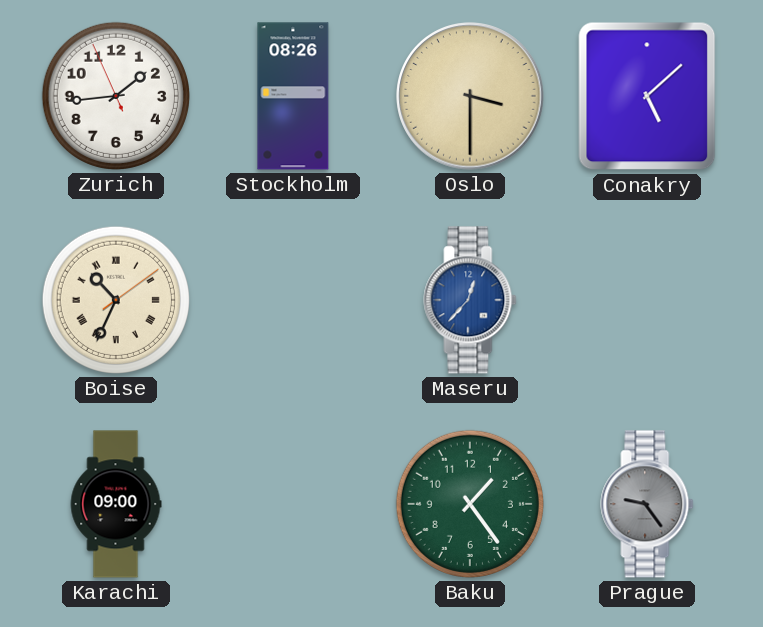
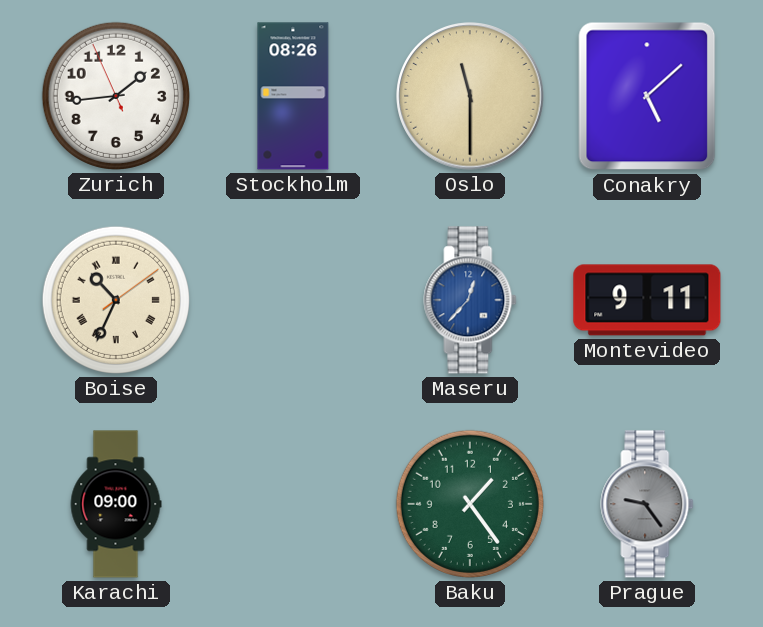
Oslo: 3:30 -> 11:30 (470, 96)
Montevideo: none -> 9:11 (647, 300)
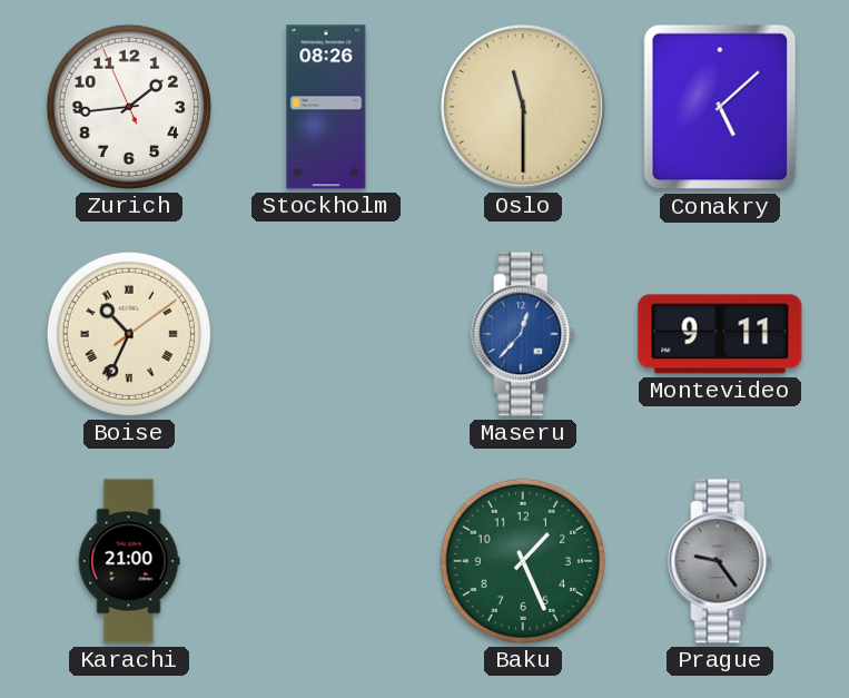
Karachi: 09:00 -> 21:00 (129, 561)
Baku: 1:24 -> 1:26 (523, 561)
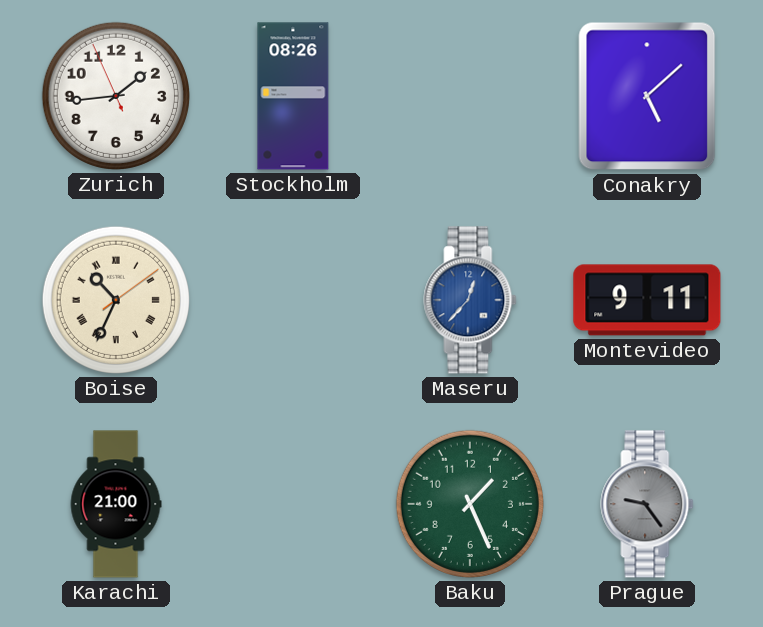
Oslo: 11:30 -> none (523, 107)
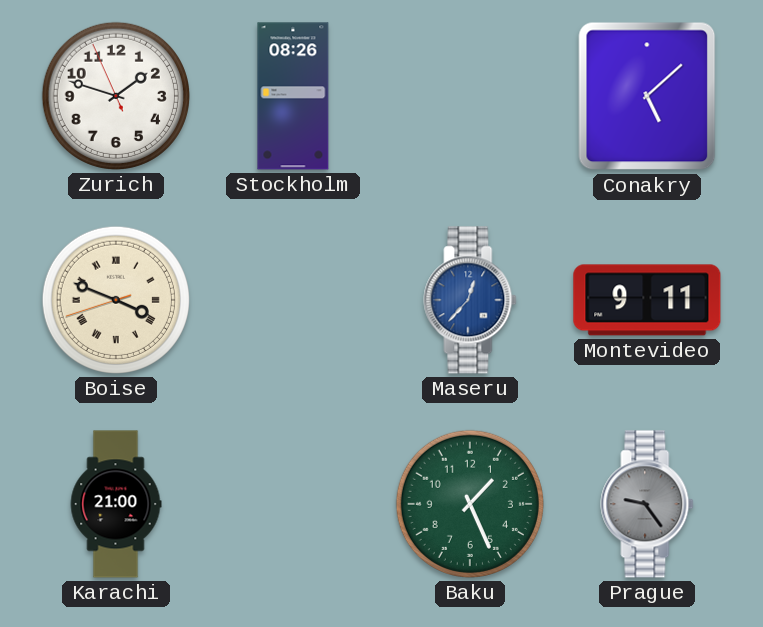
Zurich: 1:43 -> 1:47 (116, 96)
Boise: 10:34 -> 3:48 (116, 300)
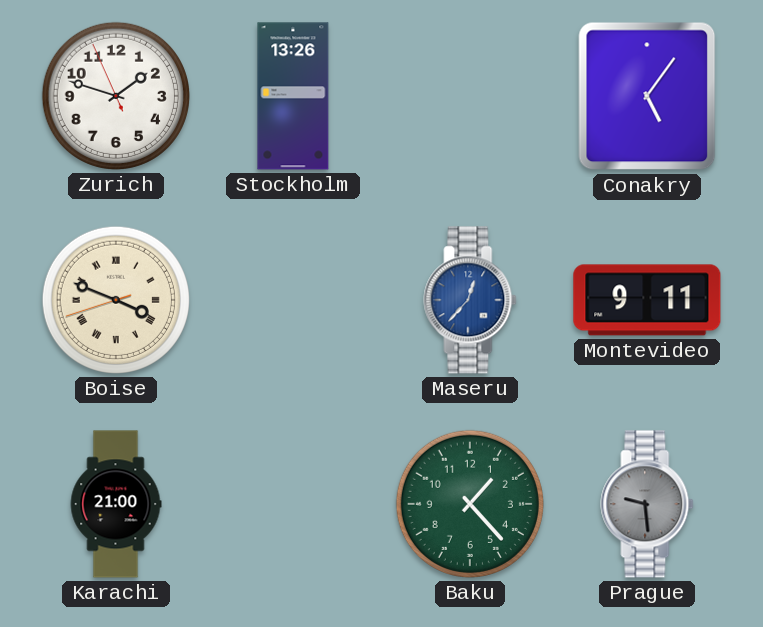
Stockholm: 08:26 -> 13:26 (293, 96)
Conakry: 5:08 -> 5:06 (647, 96)
Baku: 1:26 -> 1:23 (470, 504)
Prague: 9:24 -> 9:29 (647, 504)
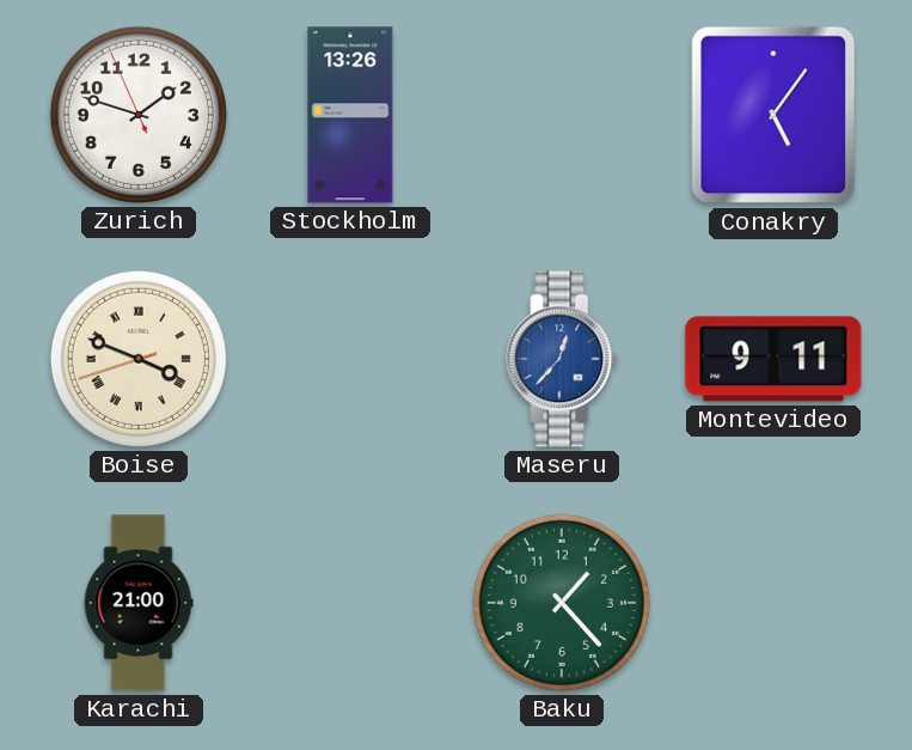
Prague: 9:29 -> none (647, 504)
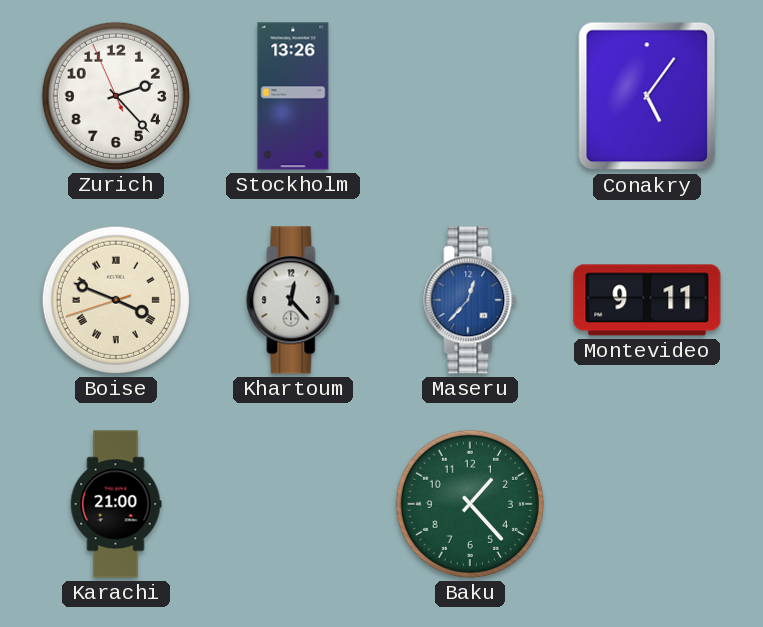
Zurich: 1:47 -> 2:22 (116, 96)
Khartoum: none -> 12:23 (293, 300)
